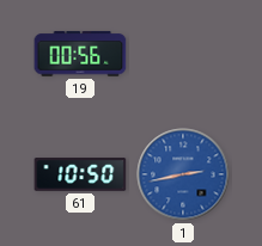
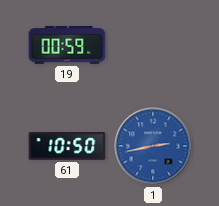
19: 00:56 -> 00:59 (67, 45)
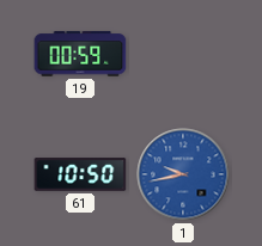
1: 2:43 -> 9:43 (183, 174)
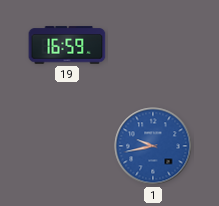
19: 00:59 -> 16:59 (67, 45)
61: 10:50 -> none (80, 174)
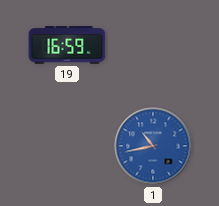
1: 9:43 -> 10:43 (153, 146)
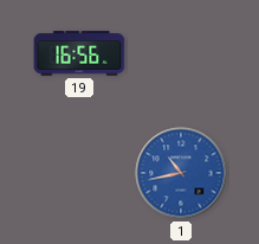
19: 16:59 -> 16:56 (79, 53)
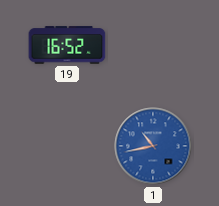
19: 16:56 -> 16:52 (67, 45)
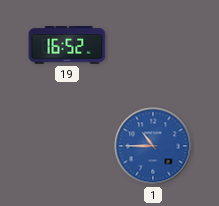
1: 10:43 -> 10:45 (153, 146)
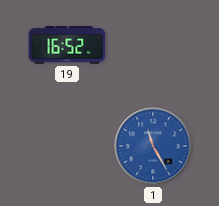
1: 10:45 -> 11:25 (153, 146)
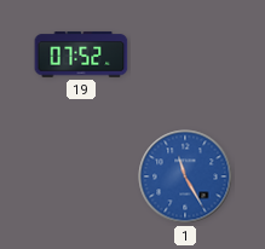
19: 16:52 -> 07:52 (81, 54)
